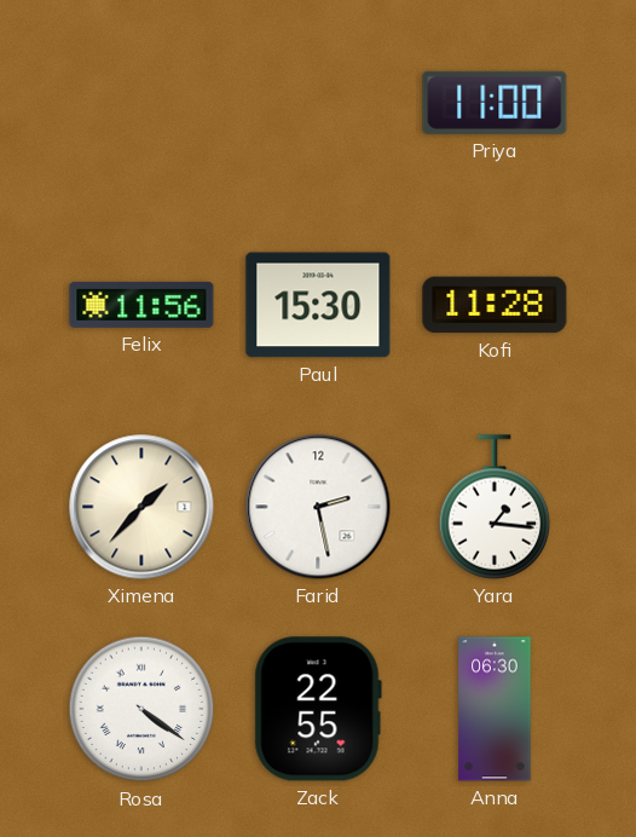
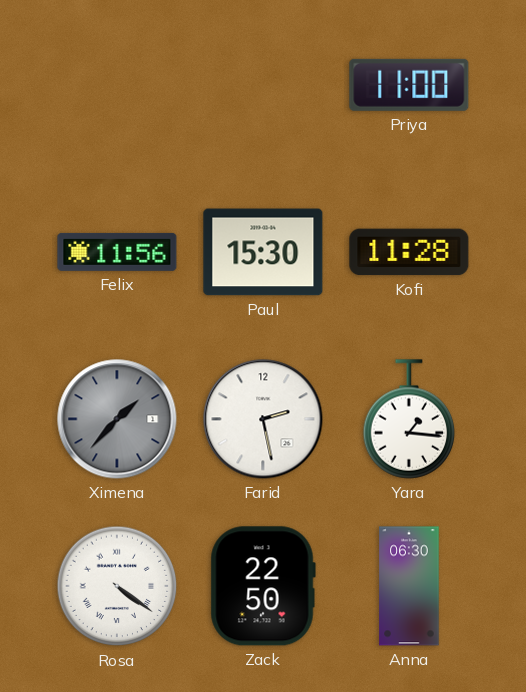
Ximena dial: cream -> grey (117, 419)
Zack: 22:55 -> 22:50 (263, 586)
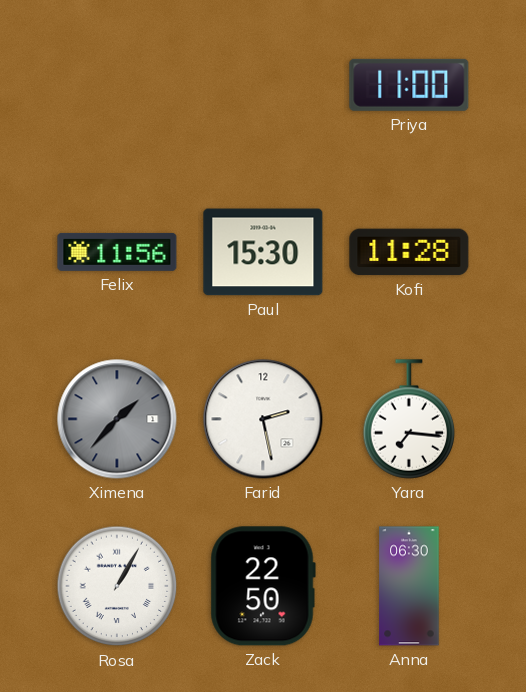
Yara: 1:16 -> 7:16 (409, 419)
Rosa: 4:21 -> 1:05 (117, 586)
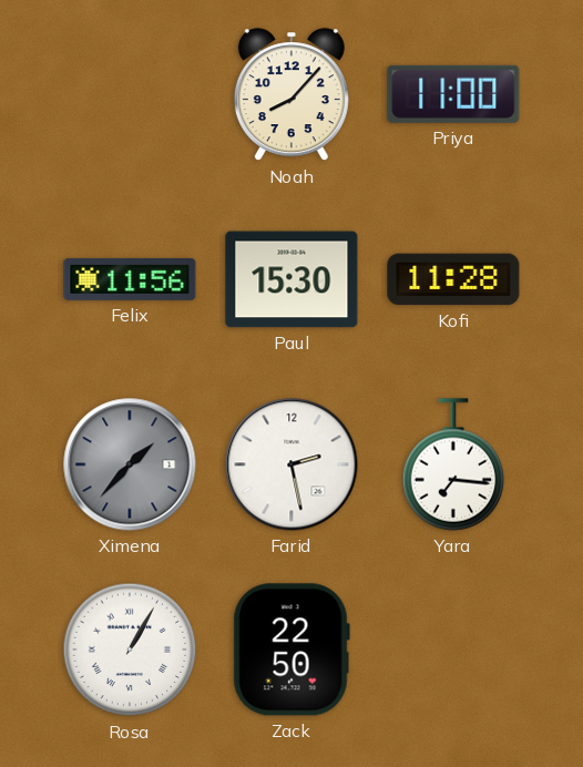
Noah: none -> 8:07 (291, 95)
Anna: 06:30 -> none (409, 586)
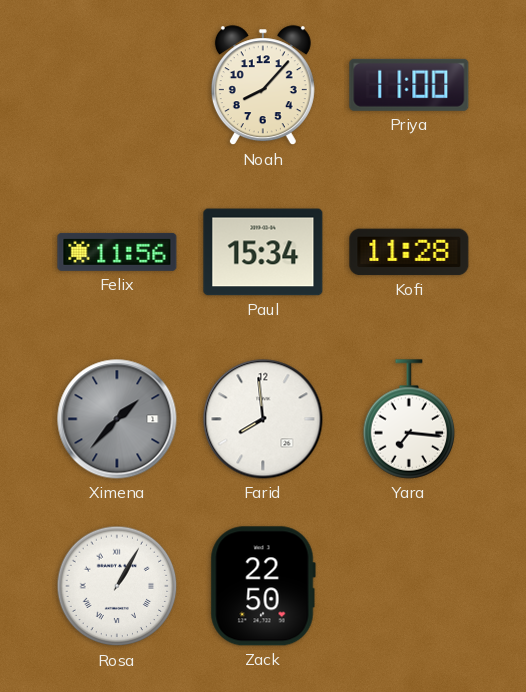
Paul: 15:30 -> 15:34 (263, 252)
Farid: 2:28 -> 7:59 (263, 419)
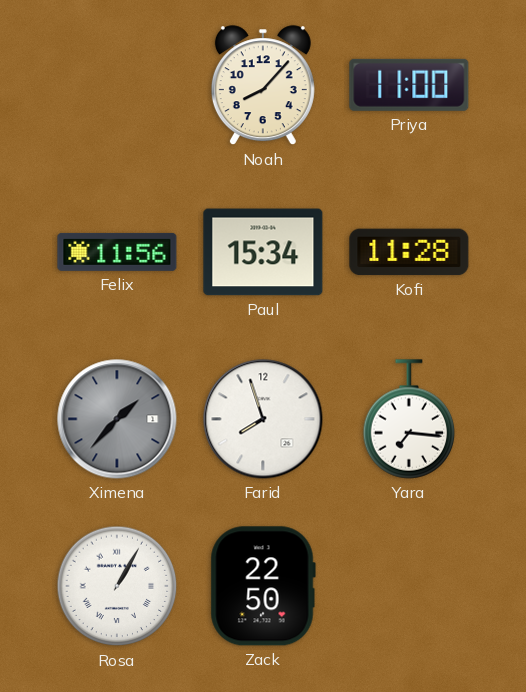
Farid: 7:59 -> 7:57 (263, 419)
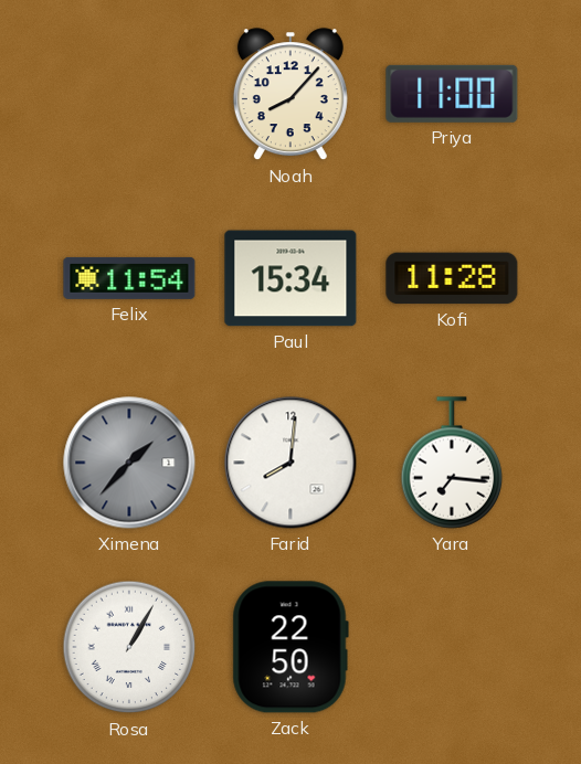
Felix: 11:56 -> 11:54 (129, 278)
Farid: 7:57 -> 8:01 (290, 463)
